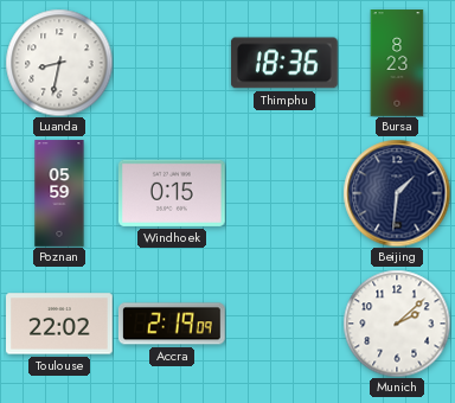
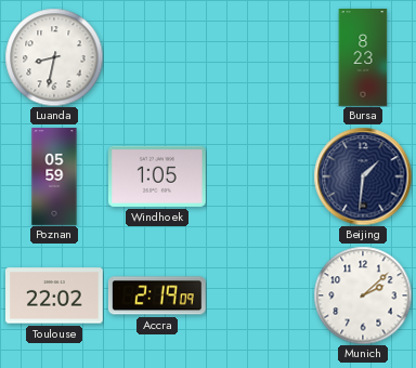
Thimphu: 18:36 -> none (284, 63)
Windhoek: 0:15 -> 1:05 (158, 176)
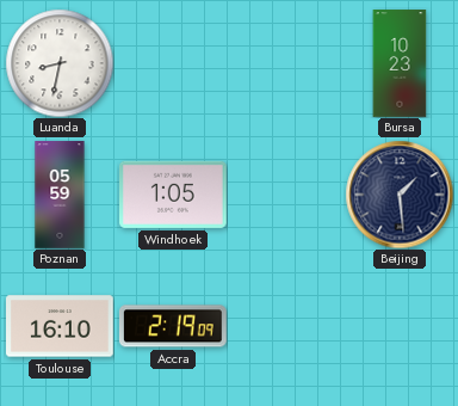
Bursa: 8:23 -> 10:23 (400, 63)
Beijing: 1:31 -> 1:29 (400, 195)
Toulouse: 22:02 -> 16:10 (61, 326)
Munich: 2:08 -> none (363, 295)
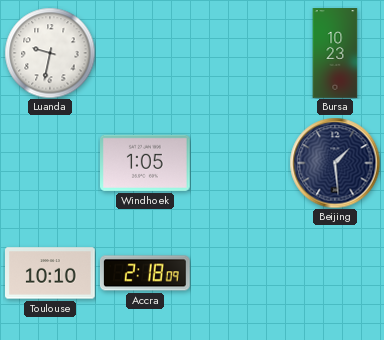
Luanda: 8:32 -> 9:32 (50, 53)
Poznan: 05:59 -> none (60, 195)
Toulouse: 16:10 -> 10:10 (51, 273)
Accra: 2:19 -> 2:18 (145, 273)
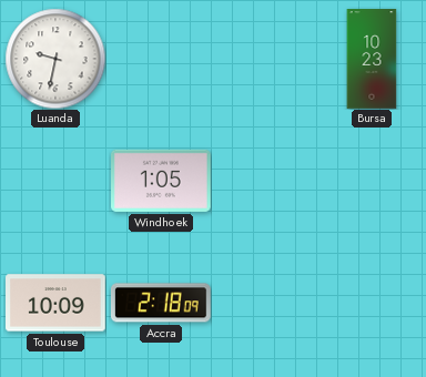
Beijing: 1:29 -> none (335, 163)
Toulouse: 10:10 -> 10:09 (57, 303)
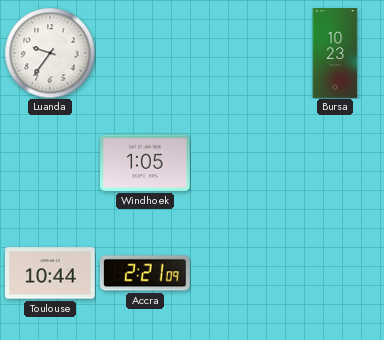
Luanda: 9:32 -> 9:36 (50, 53)
Toulouse: 10:09 -> 10:44 (51, 273)
Accra: 2:18 -> 2:21 (145, 273)
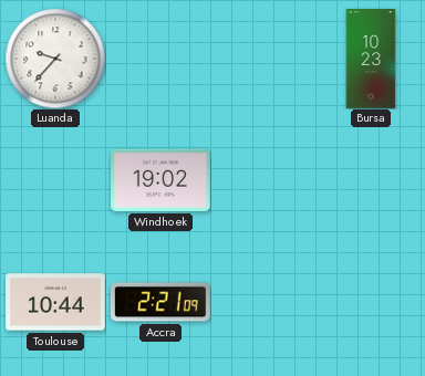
Luanda: 9:36 -> 9:37 (55, 59)
Windhoek: 1:05 -> 19:02 (162, 180)
